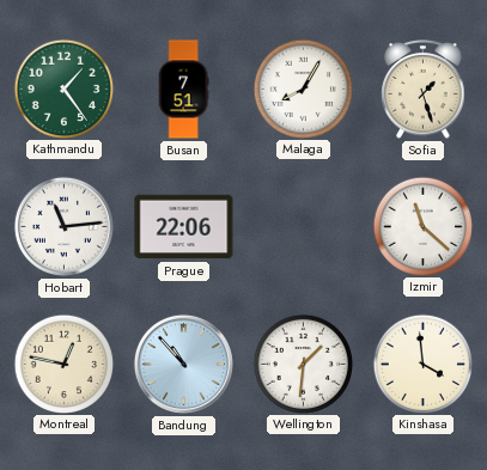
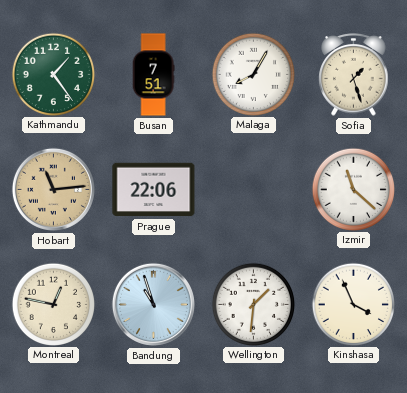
Hobart dial: white -> champagne (53, 189)
Bandung: 10:53 -> 10:57 (153, 304)
Kinshasa: 3:59 -> 3:56 (353, 304)
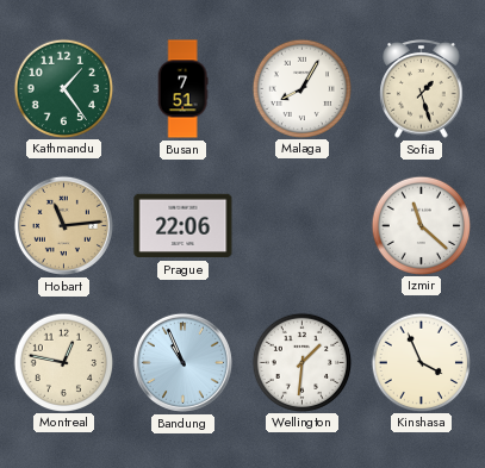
Bandung: 10:57 -> 10:56 (182, 362)
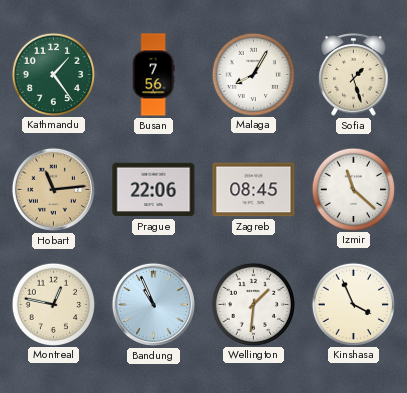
Busan: 7:51 -> 7:56 (153, 75)
Zagreb: none -> 08:45 (254, 190)
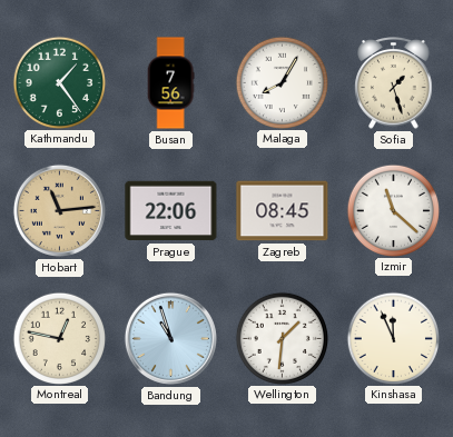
Bandung: 10:56 -> 10:57 (170, 338)
Kinshasa: 3:56 -> 11:56 (393, 338)
